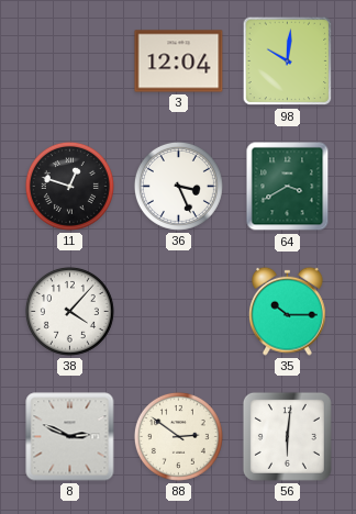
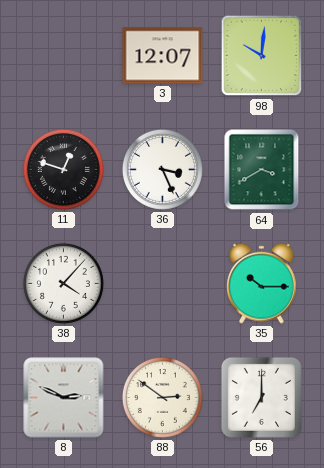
3: 12:04 -> 12:07 (163, 56)
56: 6:01 -> 7:00 (261, 397)
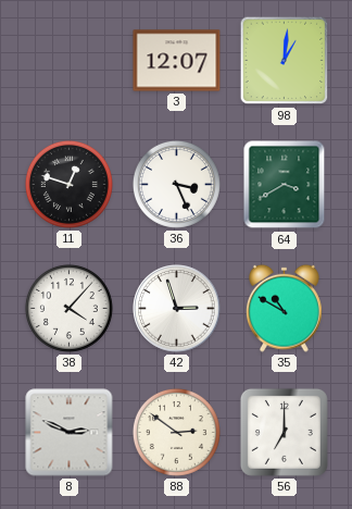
98: 10:01 -> 1:01 (285, 61)
42: none -> 2:57 (177, 309)
35: 10:15 -> 10:50 (285, 308)
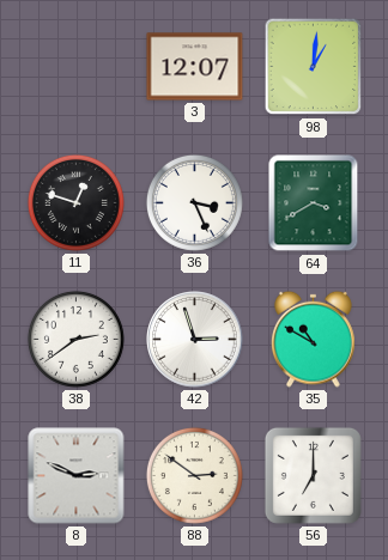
38: 4:07 -> 2:39 (75, 339)
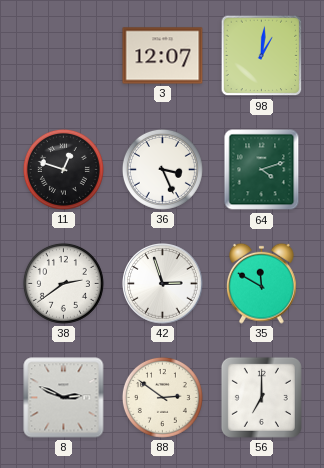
64: 3:40 -> 4:12 (262, 170)
35: 10:50 -> 11:50 (262, 283)
